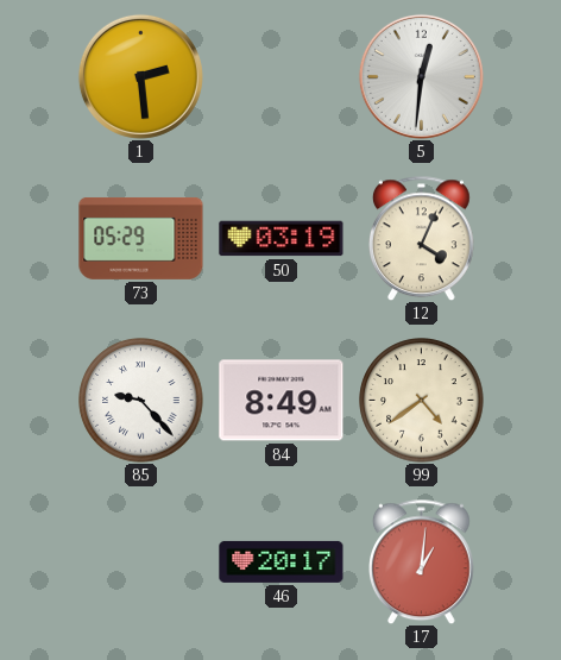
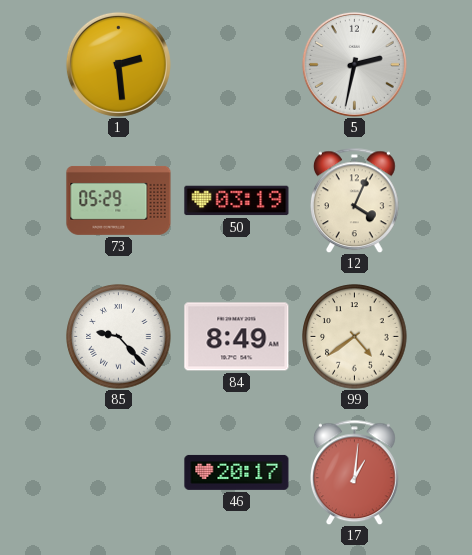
5: 12:31 -> 2:32 (354, 64)
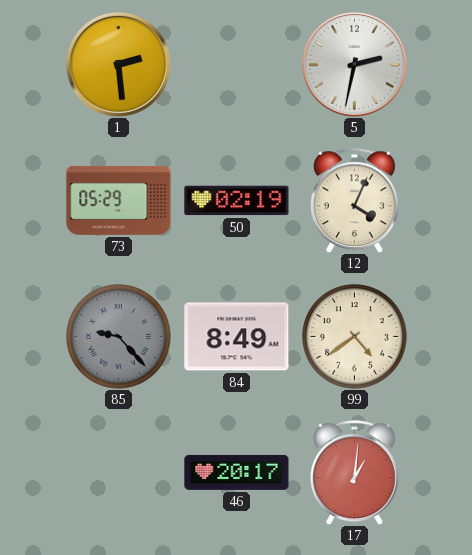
50: 03:19 -> 02:19 (237, 201)
85 dial: white -> grey (119, 337)
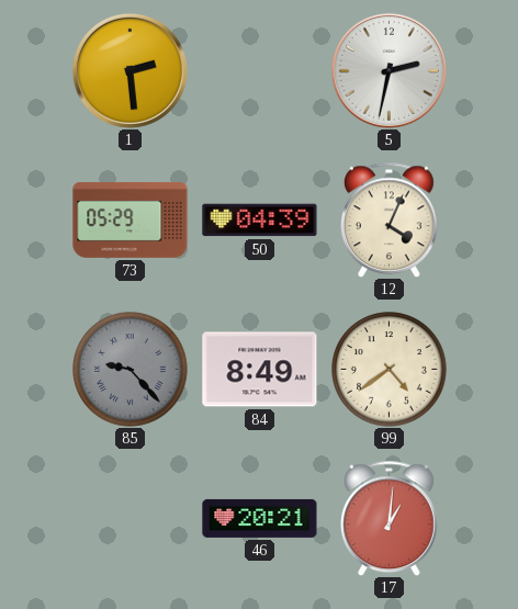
50: 02:19 -> 04:39 (260, 221)
46: 20:17 -> 20:21 (260, 518)
